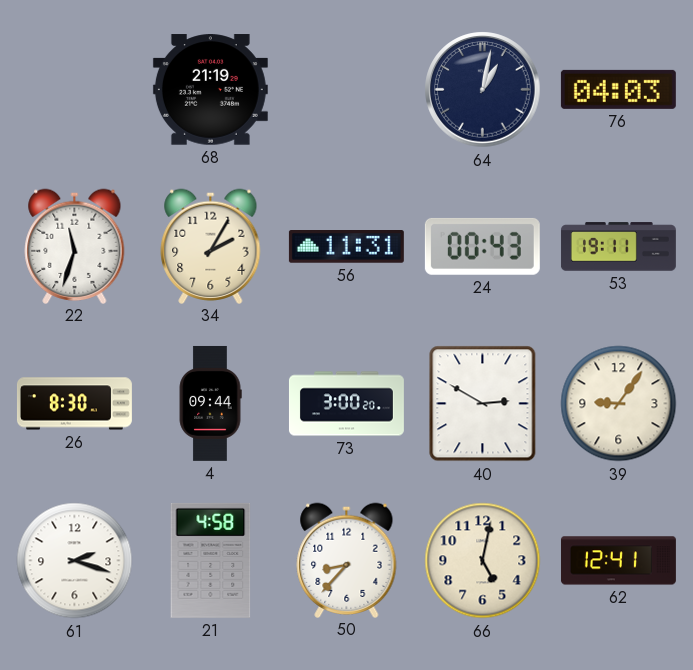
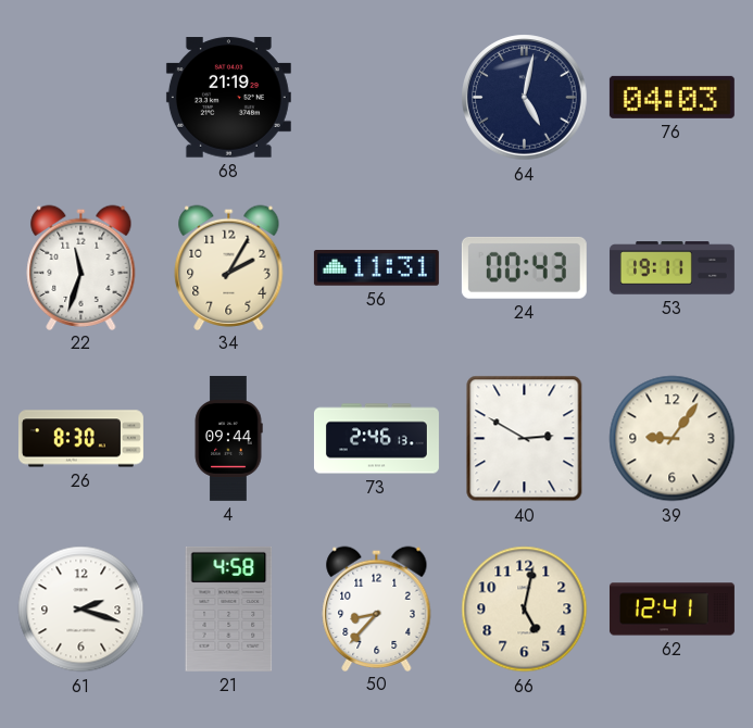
64: 1:02 -> 5:02 (525, 98)
73: 3:00 -> 2:46 (376, 439)
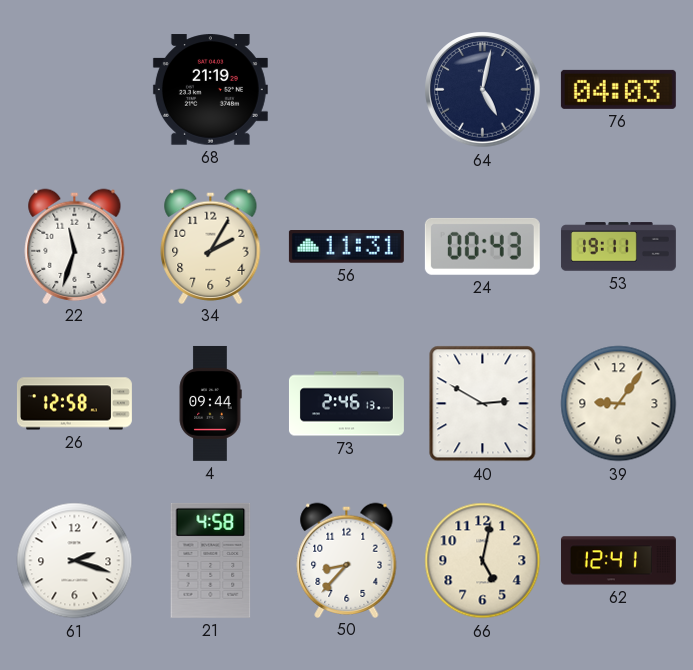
26: 8:30 -> 12:58 (74, 404)
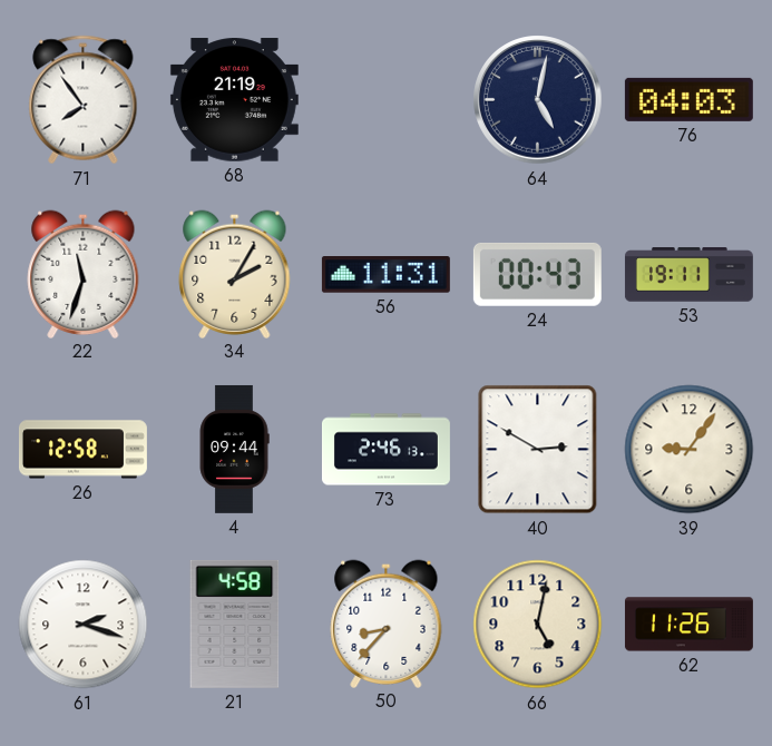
71: none -> 7:54 (84, 100)
62: 12:41 -> 11:26 (688, 625)
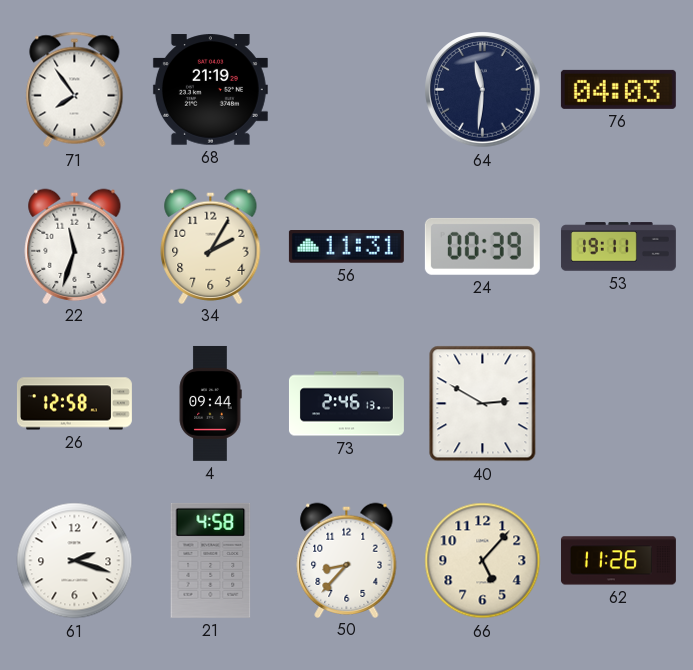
64: 5:02 -> 11:31 (483, 90)
24: 00:43 -> 00:39 (482, 246)
39: 9:06 -> none (690, 450)
66: 5:02 -> 5:07 (483, 561)
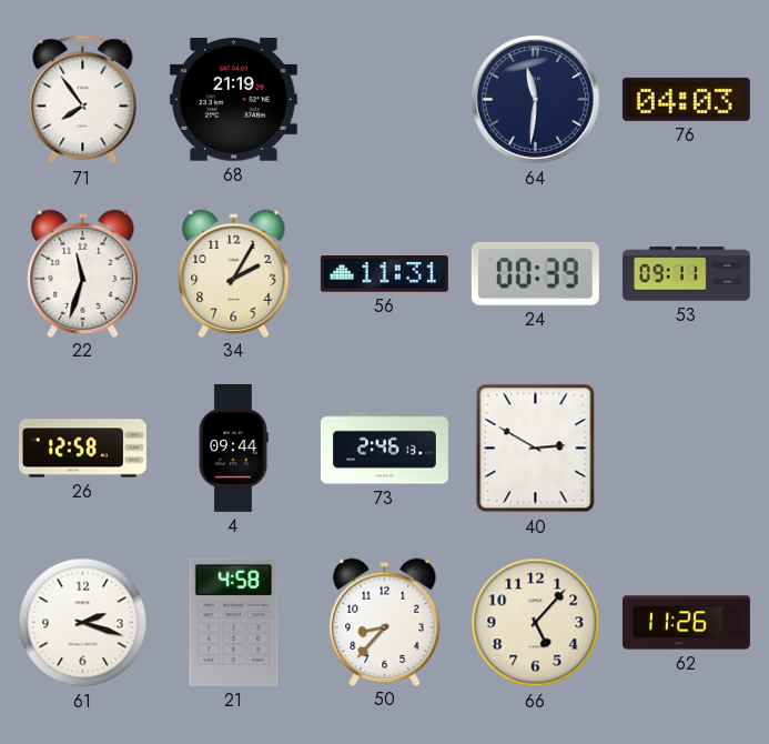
53: 19:11 -> 09:11 (686, 274)
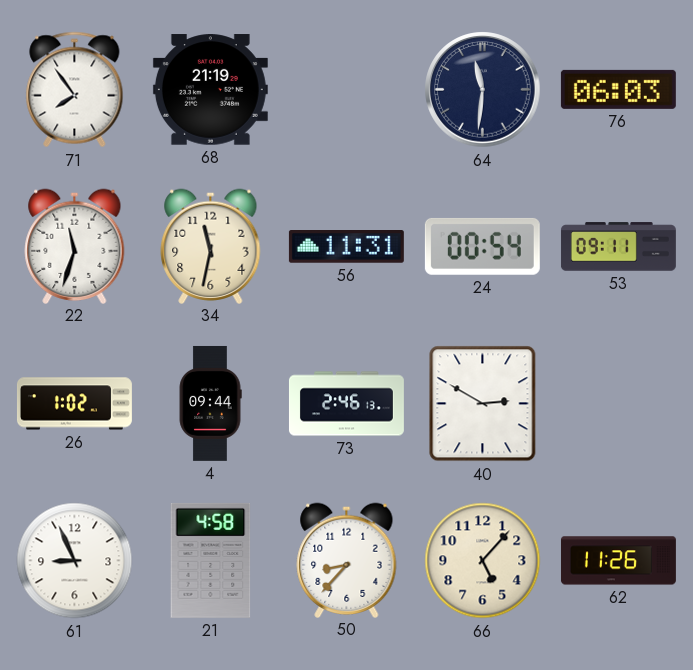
76: 04:03 -> 06:03 (618, 89)
34: 2:05 -> 11:32 (211, 246)
24: 00:39 -> 00:54 (482, 246)
26: 12:58 -> 1:02 (74, 404)
61: 2:18 -> 8:56 (75, 561)
